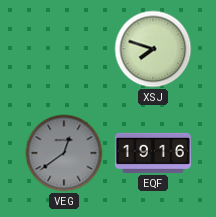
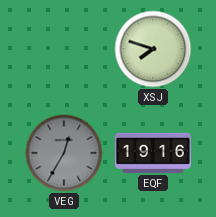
VEG: 12:39 -> 12:35 (64, 153)
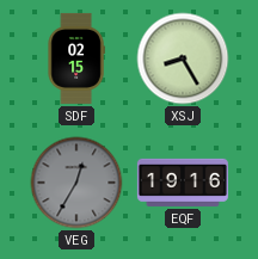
SDF: none -> 02:15 (76, 58)
XSJ: 7:48 -> 8:25 (183, 58)
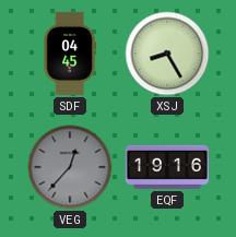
SDF: 02:15 -> 04:45 (70, 54)
VEG: 12:35 -> 12:37 (70, 167)
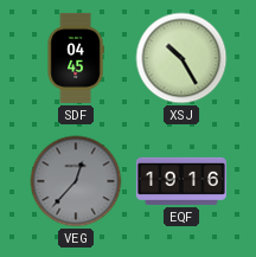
XSJ: 8:25 -> 10:25 (181, 58)
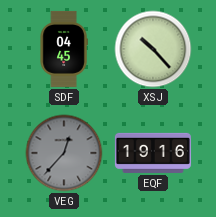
XSJ: 10:25 -> 10:23 (153, 49)
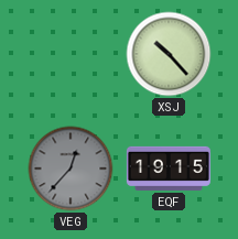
SDF: 04:45 -> none (64, 49)
EQF: 19:16 -> 19:15 (169, 169)
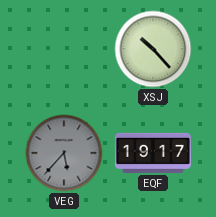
VEG: 12:37 -> 5:37 (64, 153)
EQF: 19:15 -> 19:17 (153, 153)
